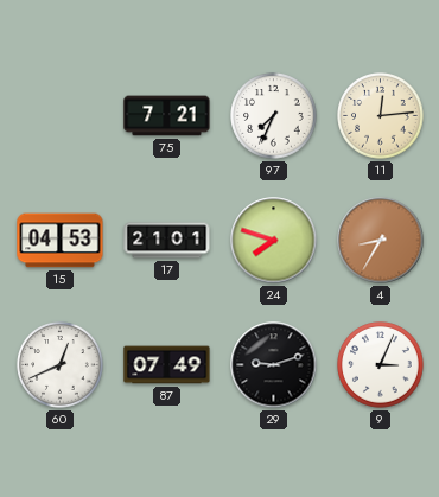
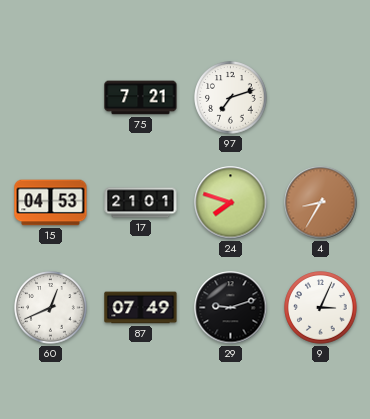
97: 7:34 -> 7:12 (231, 98)
11: 12:14 -> none (381, 116)
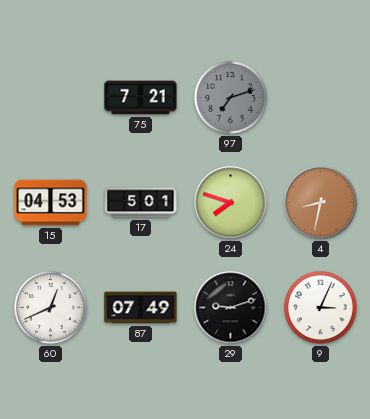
97 dial: white -> grey (231, 98)
17: 21:01 -> 5:01 (141, 203)
4: 8:35 -> 8:32 (321, 203)
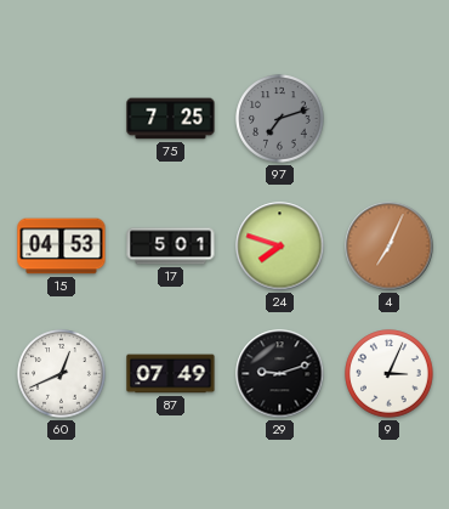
75: 7:21 -> 7:25 (171, 119)
4: 8:32 -> 7:04 (390, 247)
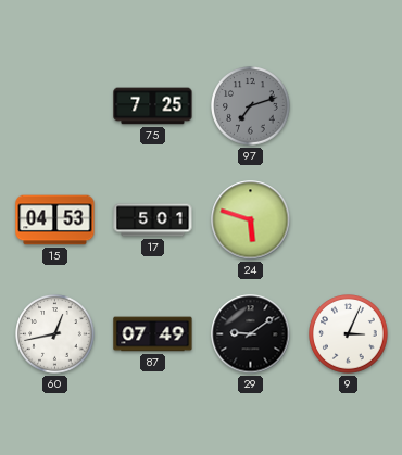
24: 7:48 -> 5:48 (251, 220)
4: 7:04 -> none (390, 247)
60: 12:41 -> 12:43 (55, 334)
29: 9:12 -> 9:09 (251, 334)
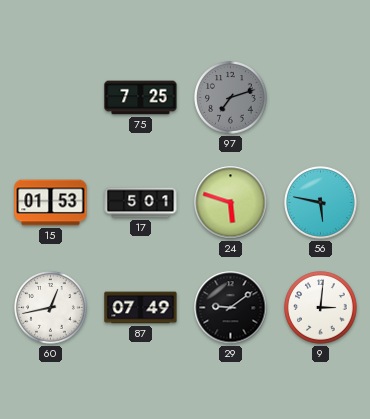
15: 04:53 -> 01:53 (51, 203)
56: none -> 5:47 (321, 203)
9: 3:04 -> 3:01 (321, 308)
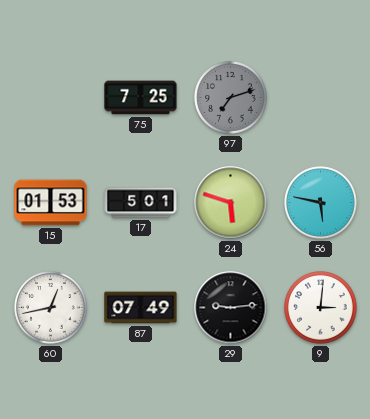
29: 9:09 -> 9:14 (231, 308)
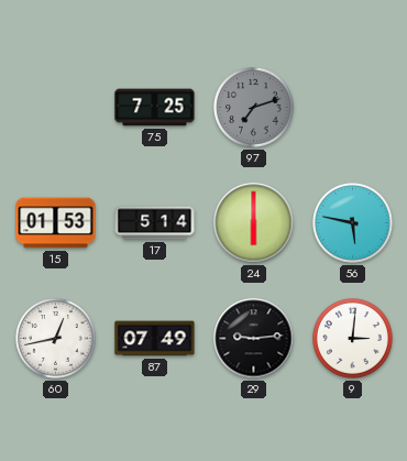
17: 5:01 -> 5:14 (155, 223)
24: 5:48 -> 6:00 (254, 223)
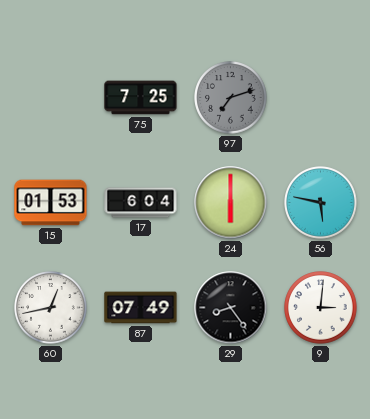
17: 5:14 -> 6:04 (141, 203)
29: 9:14 -> 8:24 (231, 308)
